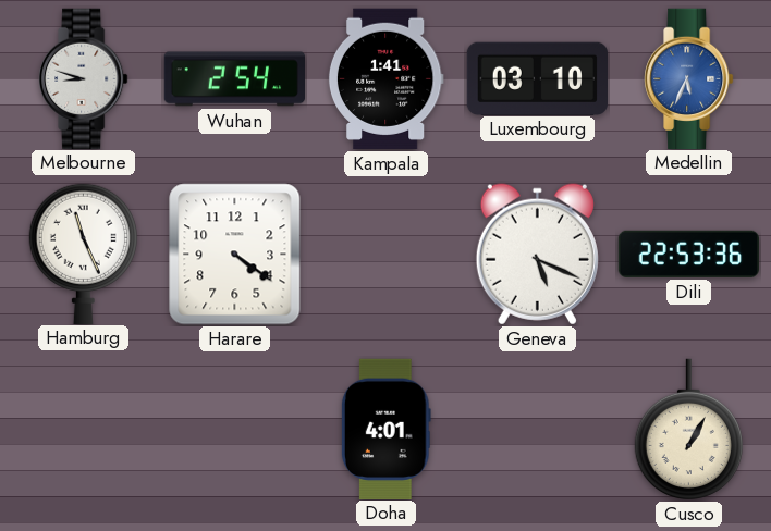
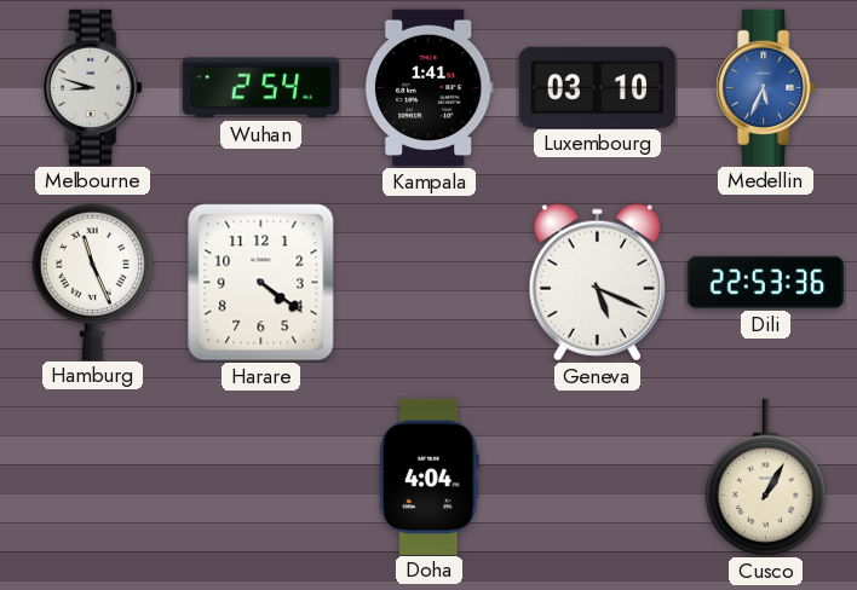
Doha: 4:01 -> 4:04 (428, 476)
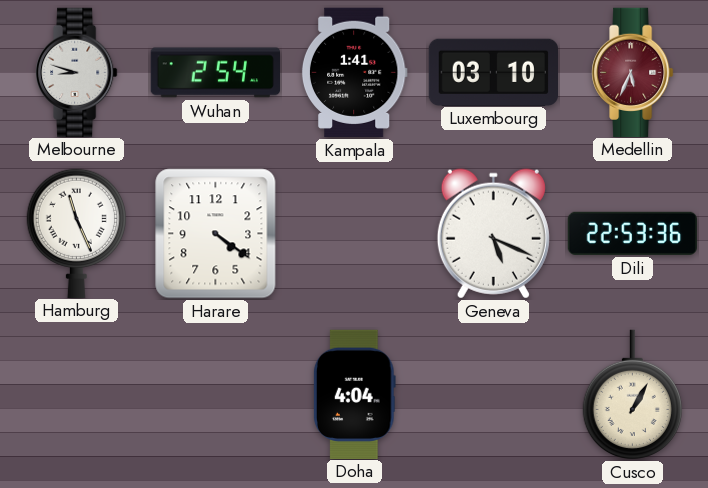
Medellin dial: blue -> burgundy (633, 72)
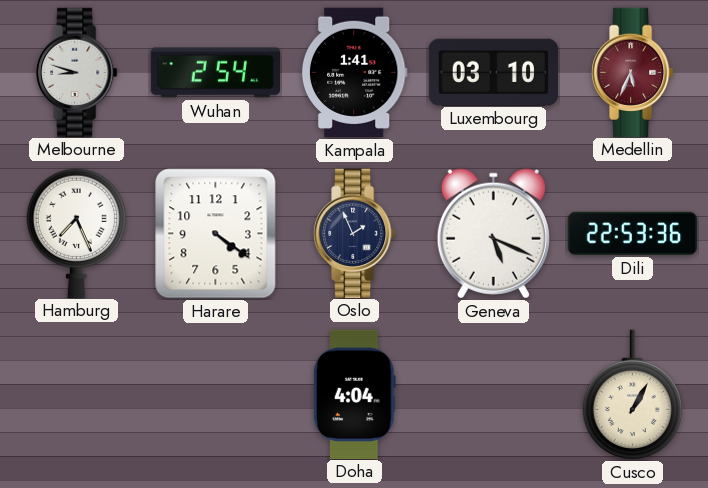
Hamburg: 11:26 -> 7:26 (76, 233)
Oslo: none -> 1:56 (355, 233)
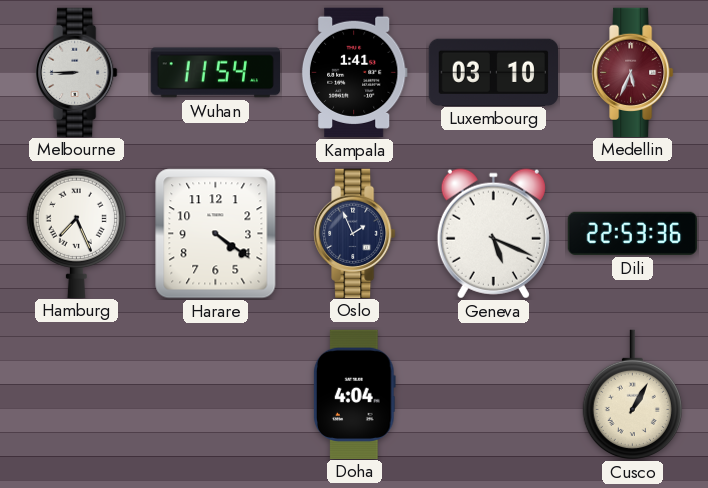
Melbourne: 8:48 -> 8:45 (77, 72)
Wuhan: 2:54 -> 11:54 (215, 73)
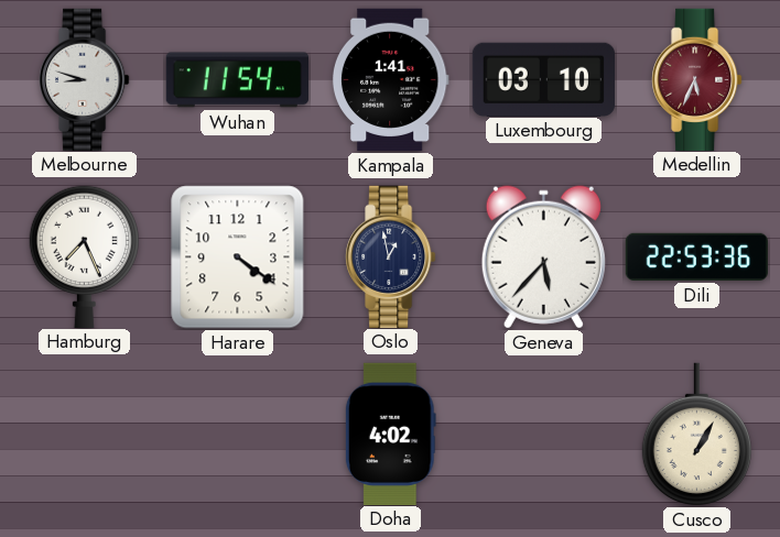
Melbourne: 8:45 -> 8:48 (85, 79)
Oslo: 1:56 -> 12:58 (391, 256)
Geneva: 5:19 -> 5:37 (543, 257)
Doha: 4:04 -> 4:02 (390, 434)
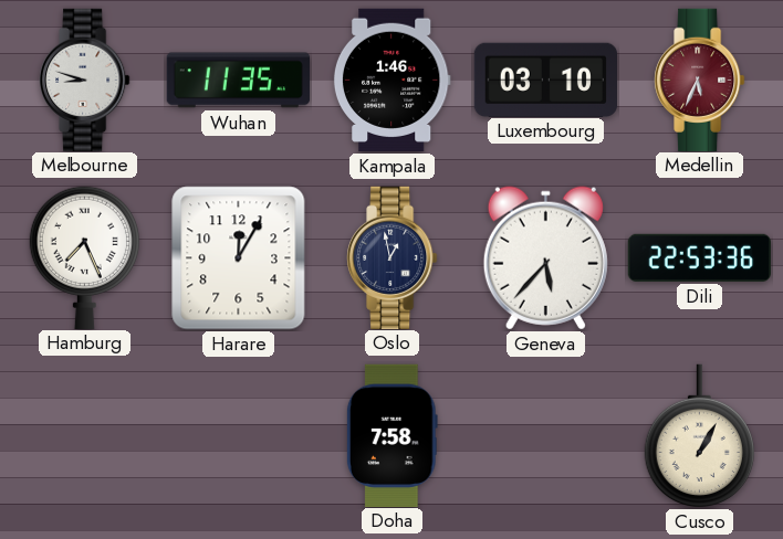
Wuhan: 11:54 -> 11:35 (238, 81)
Kampala: 1:41 -> 1:46 (391, 80)
Harare: 4:21 -> 12:05 (239, 258)
Doha: 4:02 -> 7:58 (391, 435)
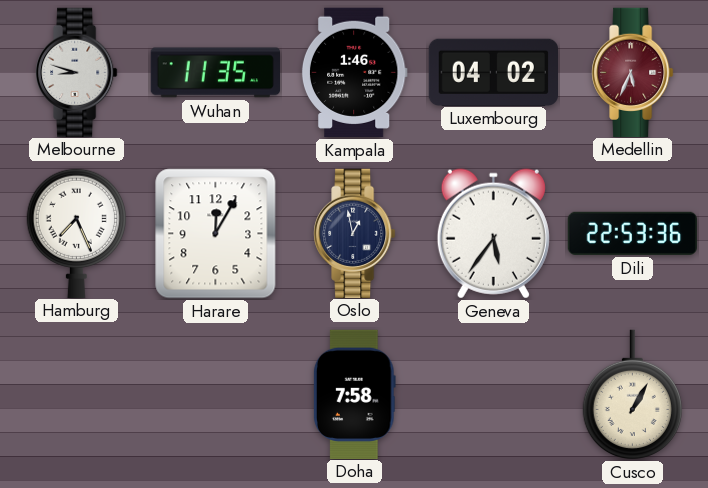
Luxembourg: 03:10 -> 04:02 (493, 72)
Geneva: 5:37 -> 5:36 (493, 234)
